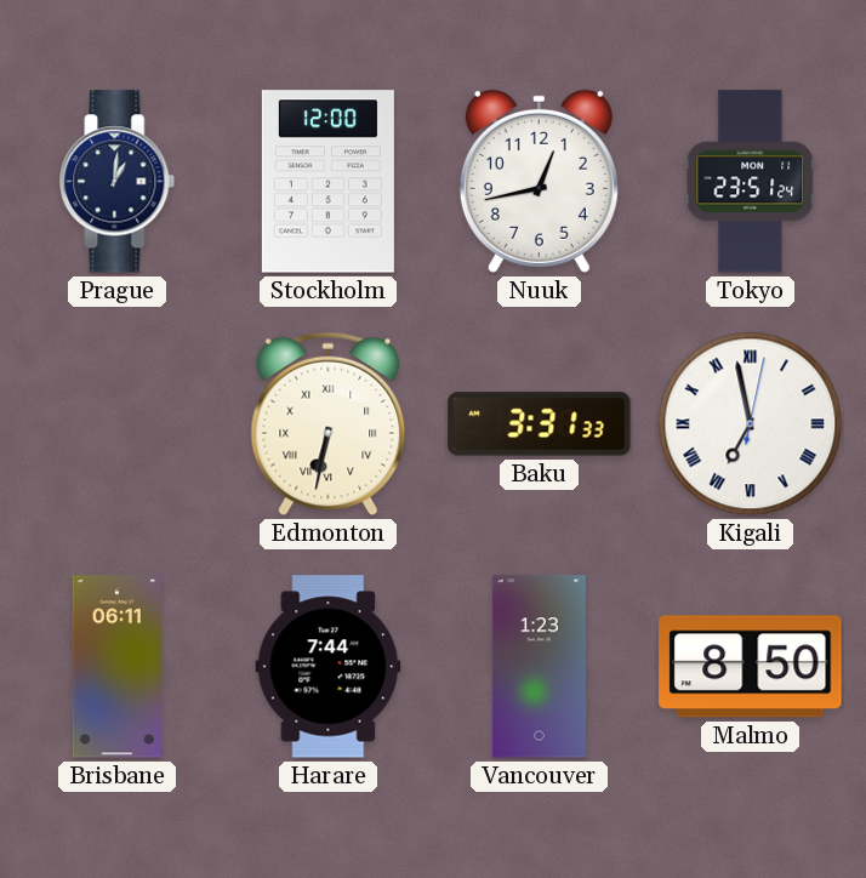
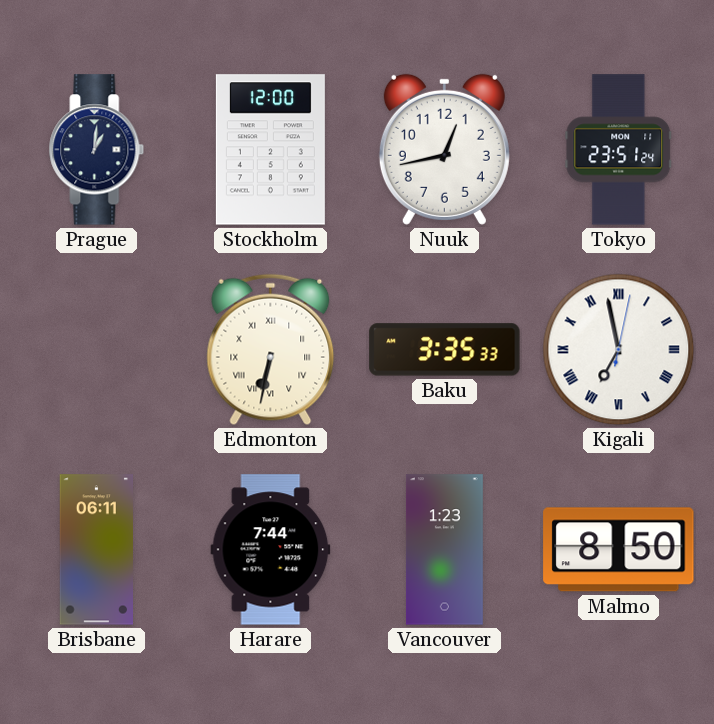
Baku: 3:31 -> 3:35 (445, 350)
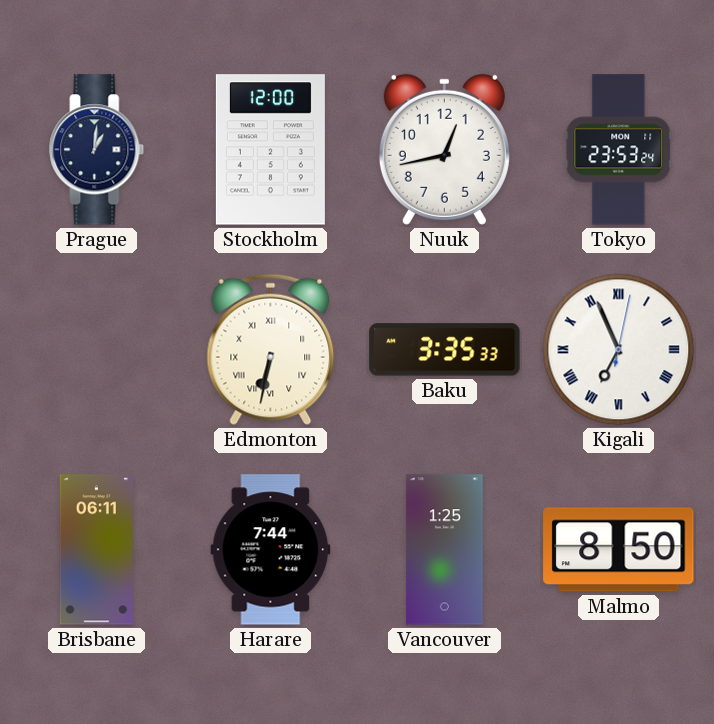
Tokyo: 23:51 -> 23:53 (619, 150)
Kigali: 6:58 -> 6:56 (619, 350)
Vancouver: 1:23 -> 1:25 (444, 550)
